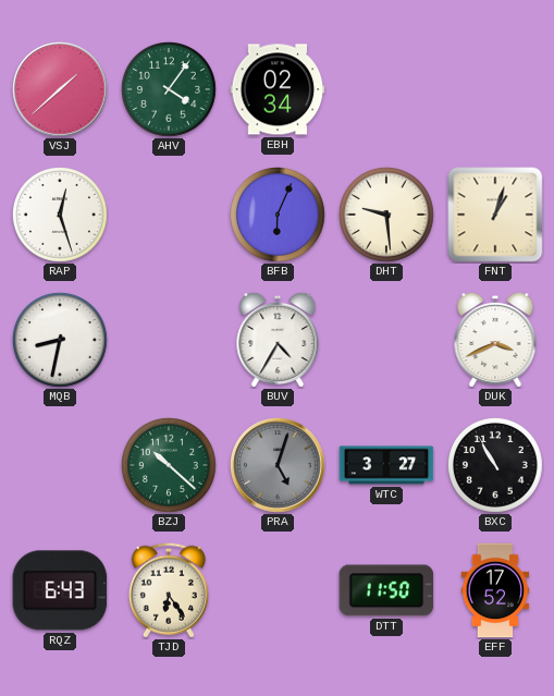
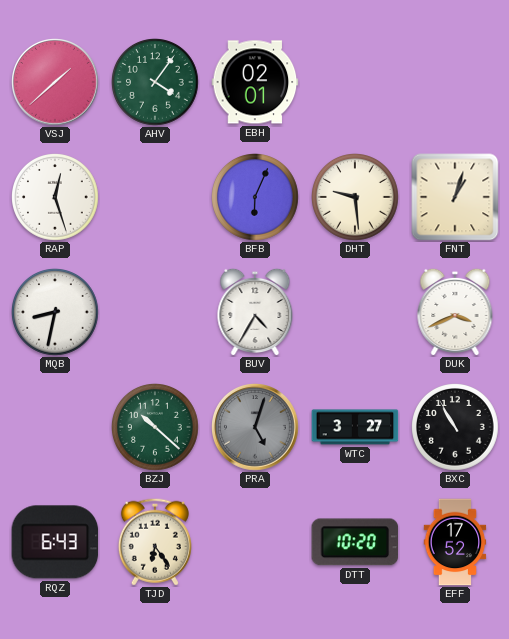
EBH: 02:34 -> 02:01 (255, 82)
DTT: 11:50 -> 10:20 (355, 542)
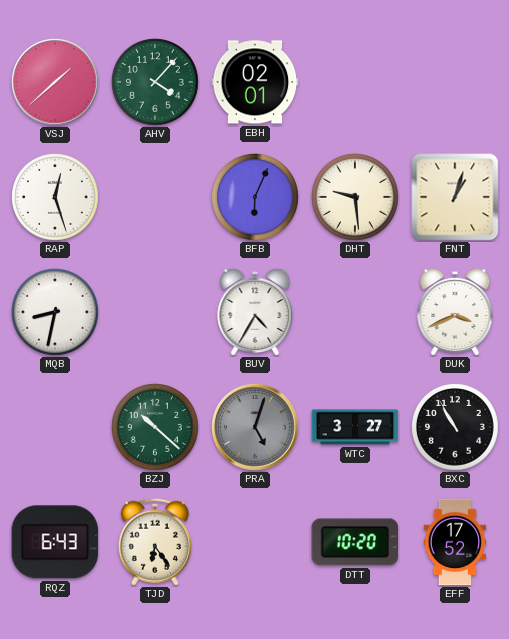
AHV: 4:06 -> 4:07 (156, 83)
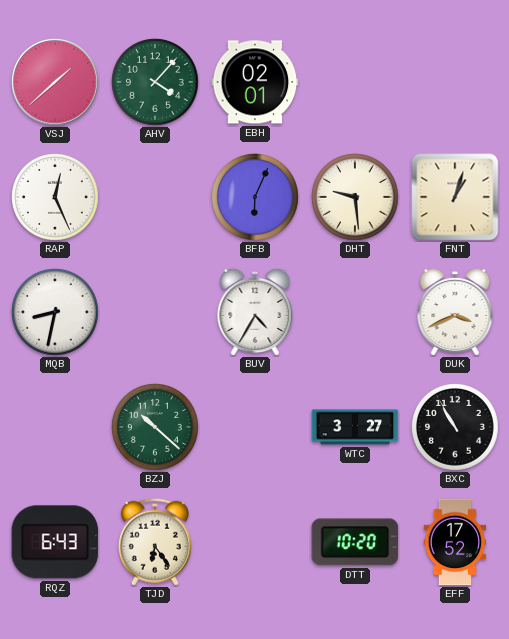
RAP: 12:27 -> 12:26 (56, 198)
PRA: 5:03 -> none (255, 427)
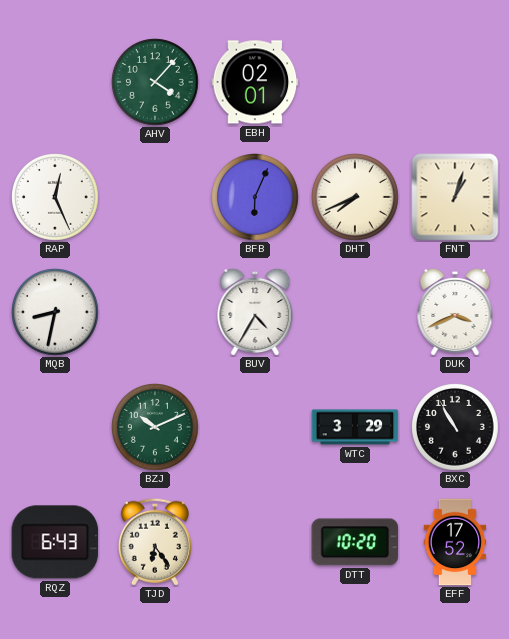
VSJ: 1:38 -> none (55, 82)
DHT: 9:29 -> 7:41 (356, 198)
BZJ: 10:22 -> 10:11 (156, 428)
WTC: 3:27 -> 3:29 (355, 427)
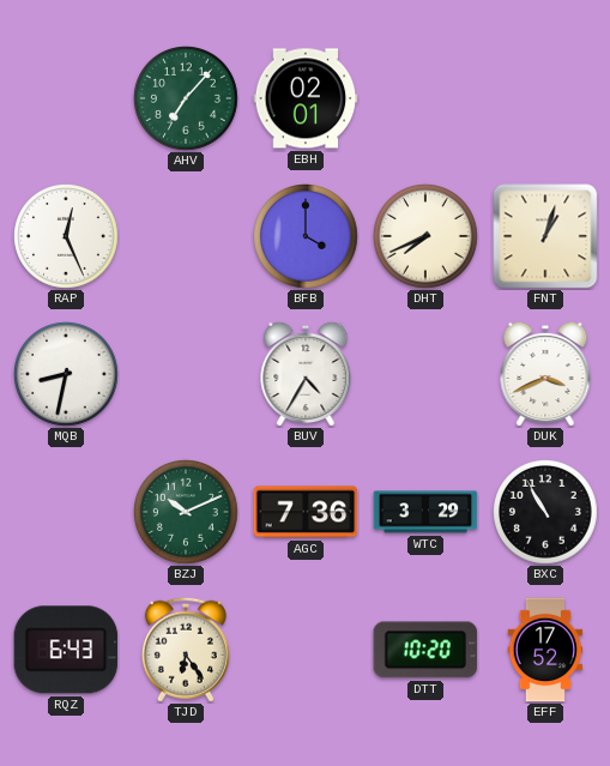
AHV: 4:07 -> 7:07 (187, 99)
BFB: 6:04 -> 4:00 (307, 237)
AGC: none -> 7:36 (306, 512)
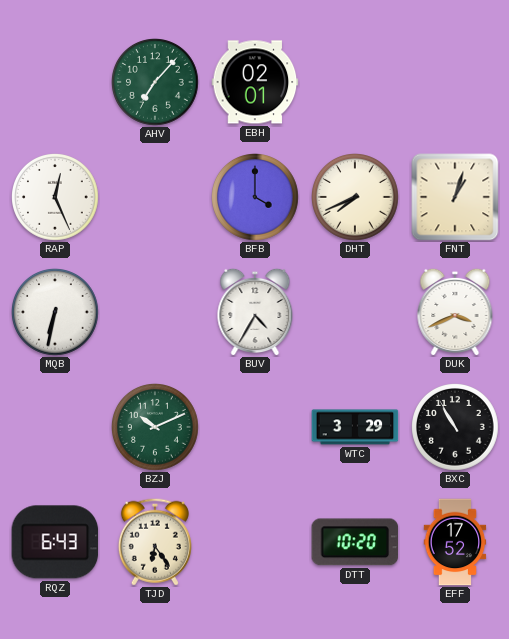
MQB: 8:32 -> 6:32 (56, 313)
AGC: 7:36 -> none (306, 512)
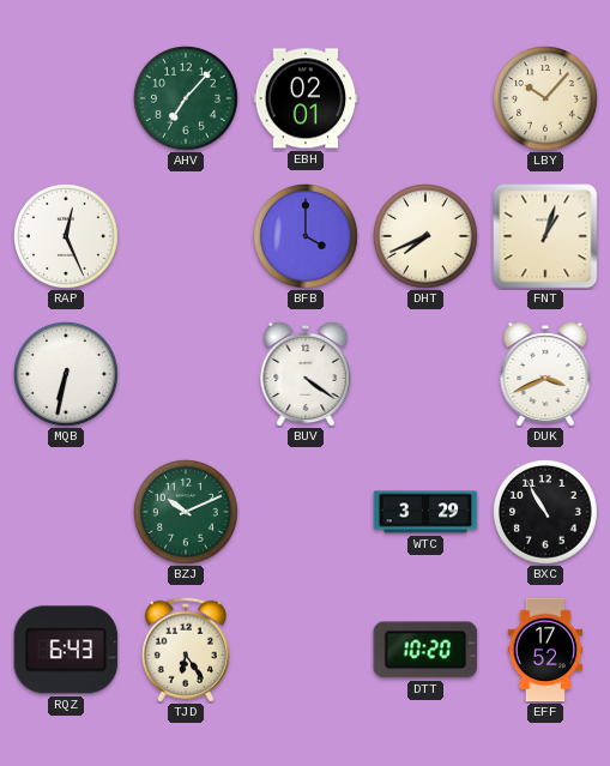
LBY: none -> 10:07 (546, 99)
BUV: 4:35 -> 4:21 (306, 374)
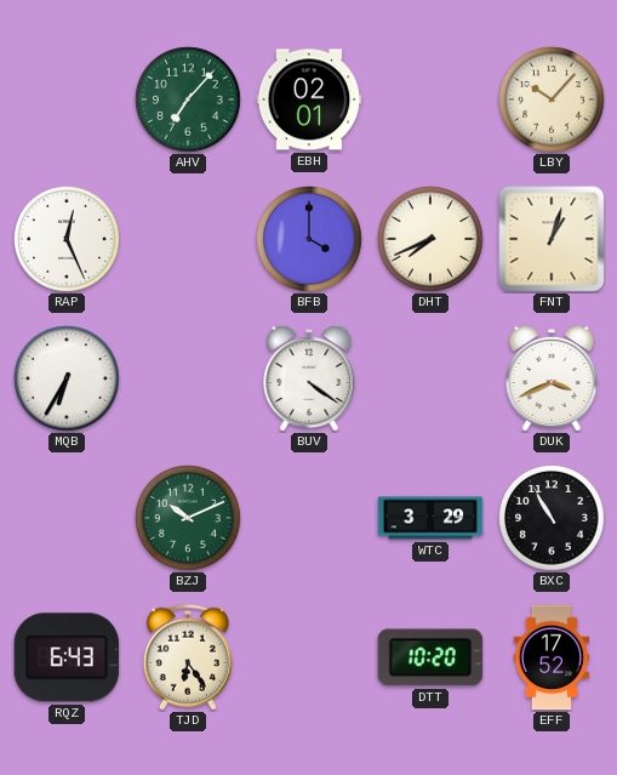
MQB: 6:32 -> 6:35 (68, 380)
